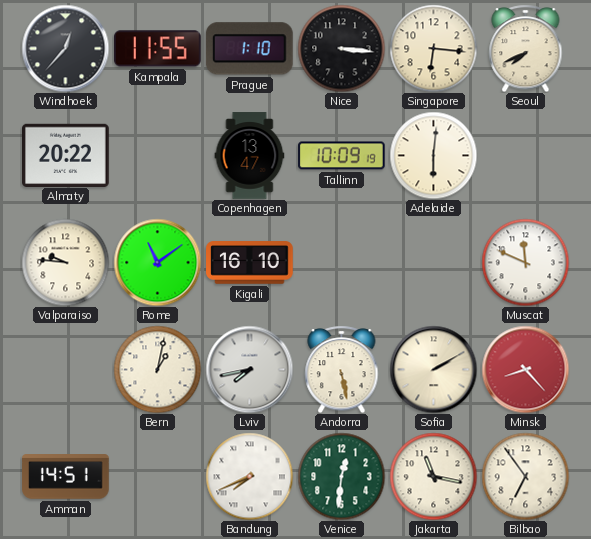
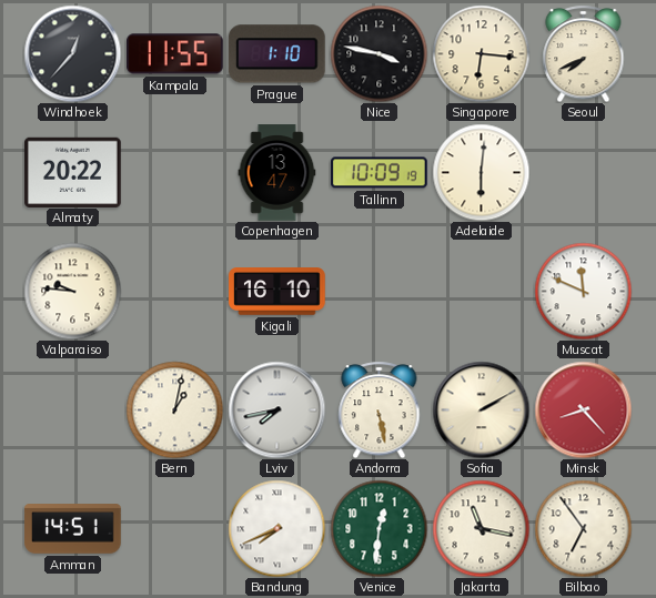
Nice: 3:16 -> 3:47 (379, 53)
Rome: 11:09 -> none (157, 262)
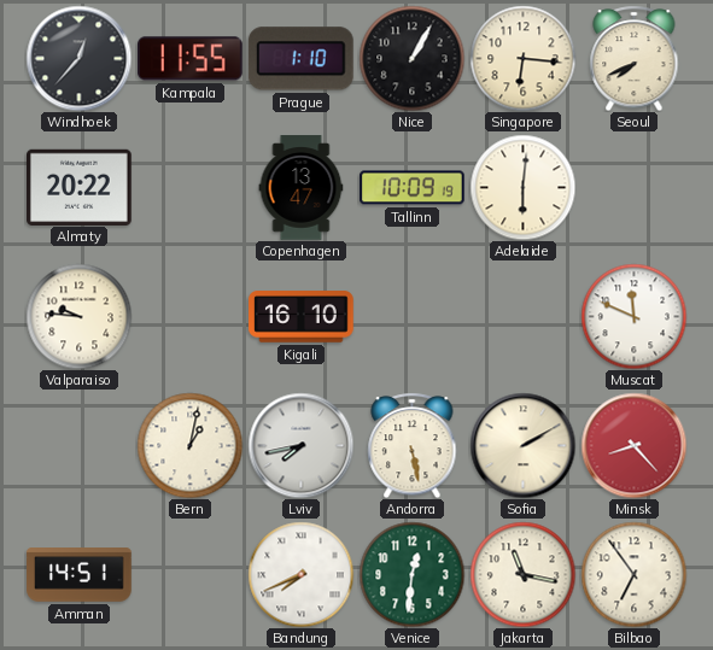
Nice: 3:47 -> 1:05 (411, 58)
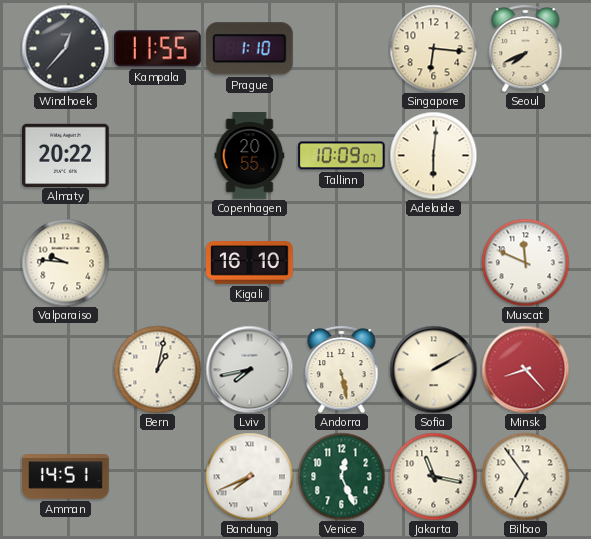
Nice: 1:05 -> none (411, 58)
Copenhagen: 13:47 -> 20:55 (250, 156)
Tallinn: 10:09:19 -> 10:09:07 (342, 156)
Venice: 12:31 -> 12:26 (341, 476)
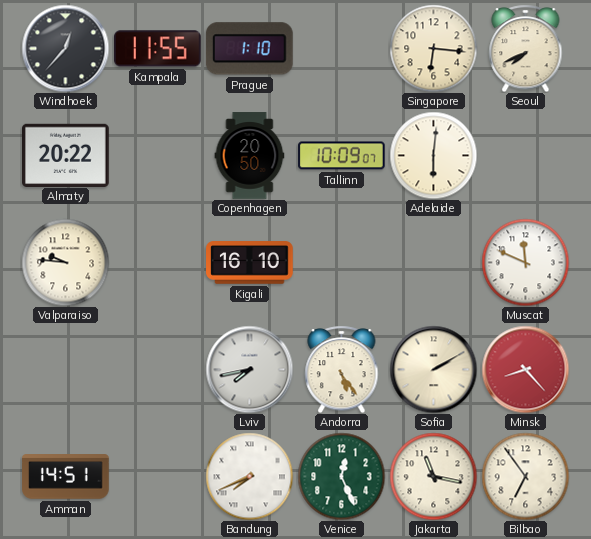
Copenhagen: 20:55 -> 20:50 (250, 156)
Bern: 1:02 -> none (157, 369)
Andorra: 5:28 -> 5:24 (342, 369)
